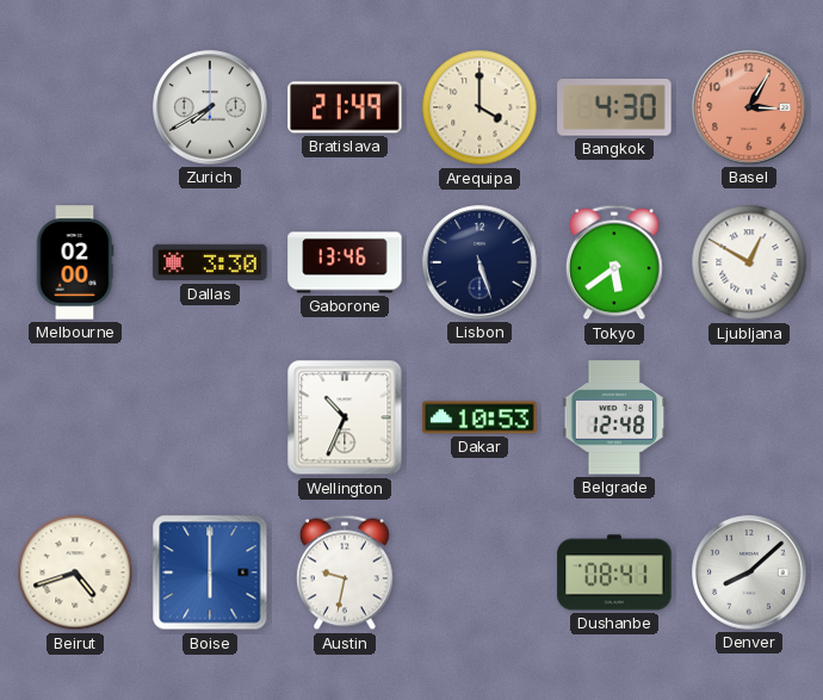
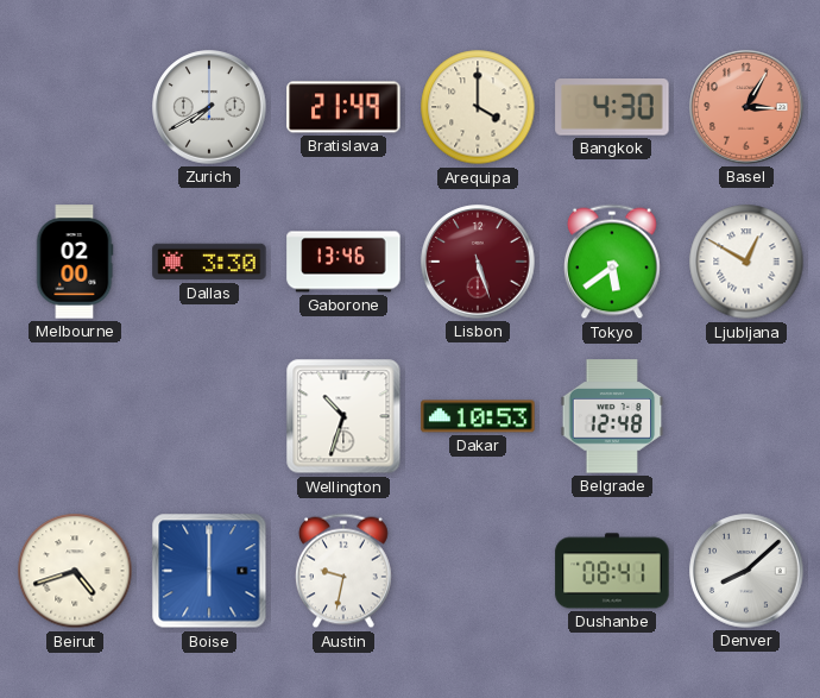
Lisbon dial: navy -> burgundy (478, 262)
Wellington: 10:34 -> 10:33 (343, 416)
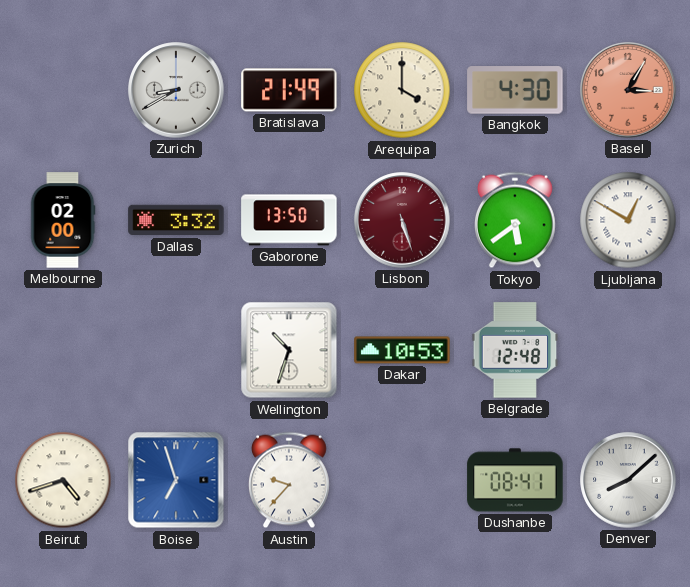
Zurich: 7:40 -> 8:40 (176, 90)
Dallas: 3:30 -> 3:32 (176, 220)
Gaborone: 13:46 -> 13:50 (289, 220)
Boise: 6:00 -> 6:57 (176, 480)
Austin: 9:32 -> 9:37 (290, 480)
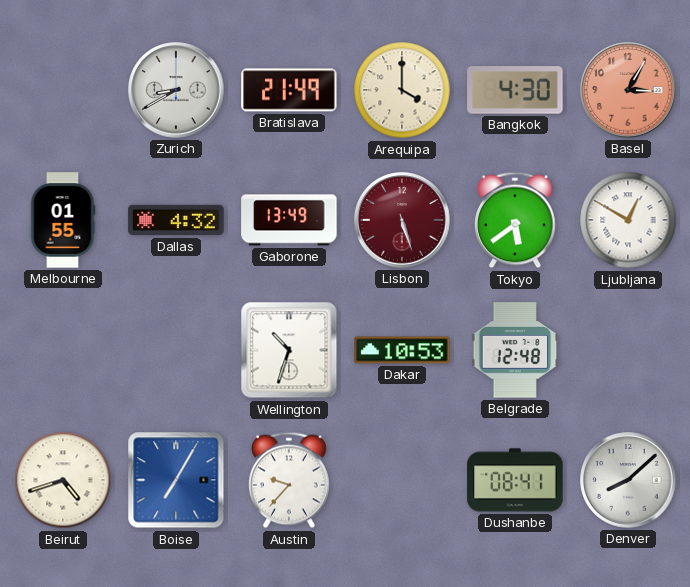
Melbourne: 02:00 -> 01:55 (63, 220)
Dallas: 3:32 -> 4:32 (176, 220)
Gaborone: 13:50 -> 13:49 (289, 220)
Boise: 6:57 -> 7:05 (176, 480)
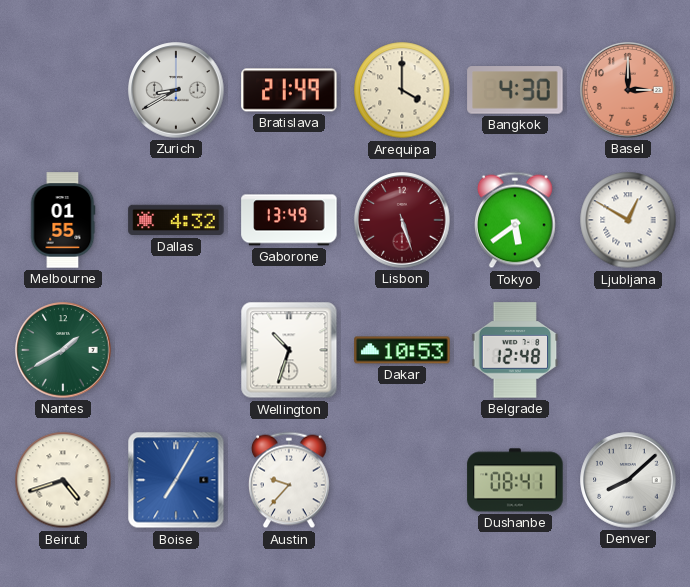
Basel: 3:05 -> 3:00 (628, 90)
Nantes: none -> 1:40 (63, 350)
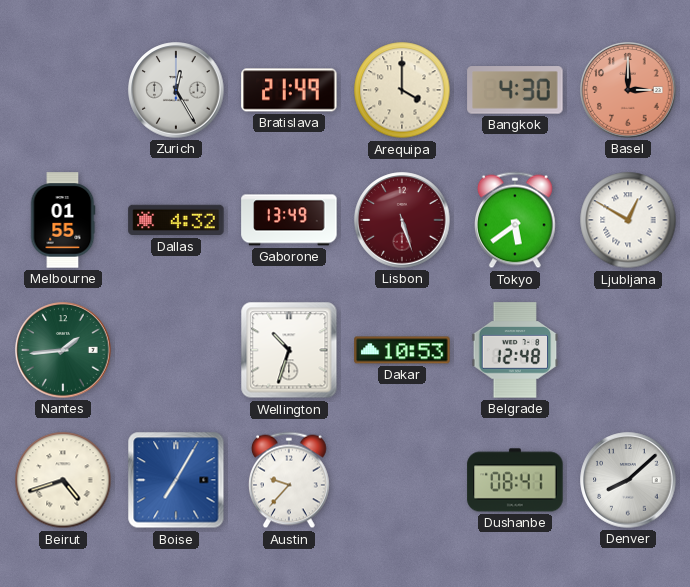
Zurich: 8:40 -> 12:25 (176, 90)
Nantes: 1:40 -> 1:44 (63, 350)
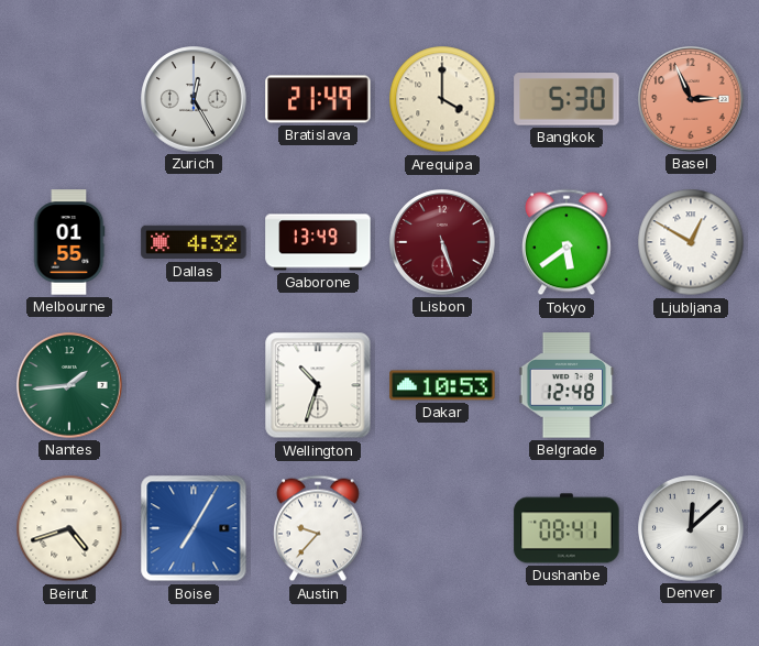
Bangkok: 4:30 -> 5:30 (566, 99)
Basel: 3:00 -> 2:56 (691, 99)
Denver: 8:08 -> 12:08 (691, 528)
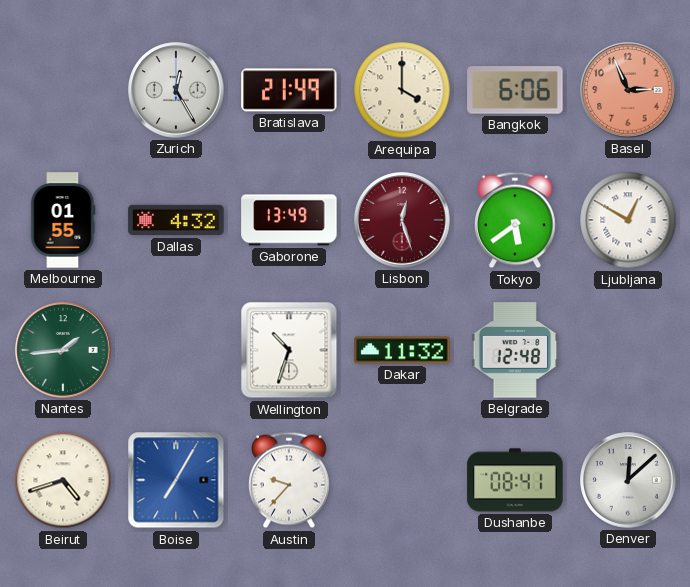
Bangkok: 5:30 -> 6:06 (515, 90)
Lisbon: 5:27 -> 12:27 (402, 220)
Dakar: 10:53 -> 11:32 (402, 350)
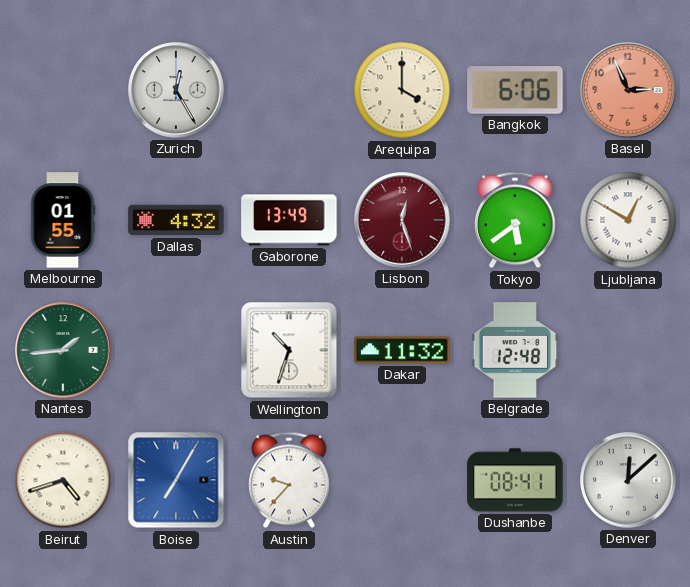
Bratislava: 21:49 -> none (289, 90)
